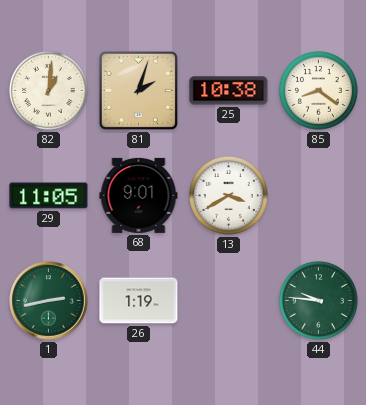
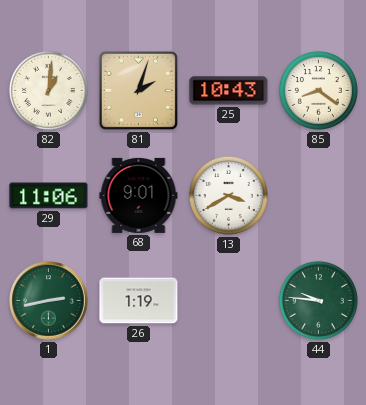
25: 10:38 -> 10:43 (229, 91)
29: 11:05 -> 11:06 (49, 196)
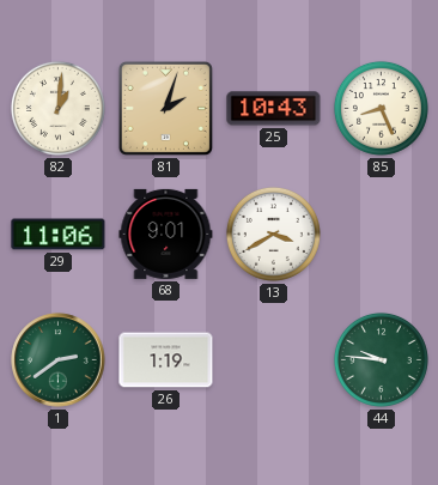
85: 8:21 -> 8:26 (381, 108)
1: 2:43 -> 2:39 (59, 360)
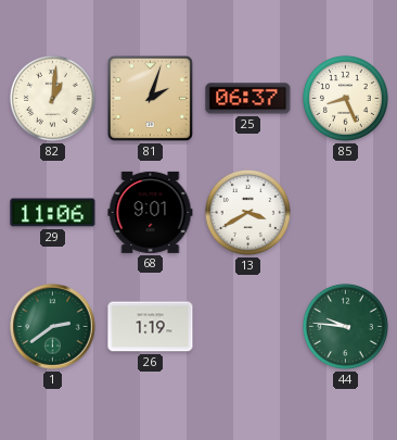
25: 10:43 -> 06:37 (248, 99)
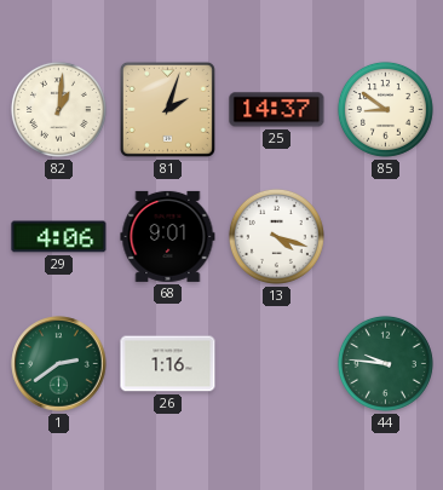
25: 06:37 -> 14:37 (277, 110)
85: 8:26 -> 8:51 (385, 109)
29: 11:06 -> 4:06 (59, 237)
13: 3:40 -> 4:18 (276, 236)
26: 1:19 -> 1:16 (168, 364)
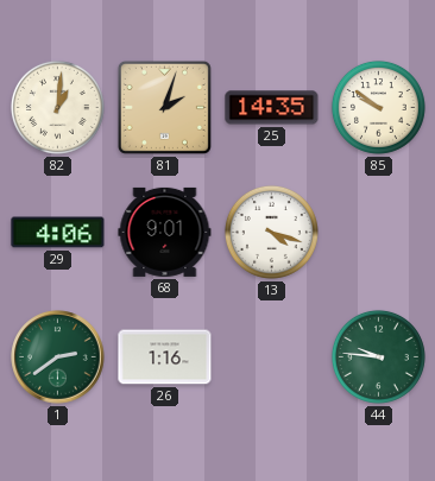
25: 14:37 -> 14:35 (272, 108)
85: 8:51 -> 9:51 (378, 107)
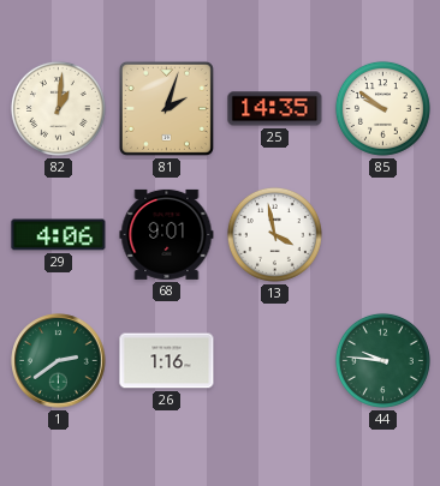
13: 4:18 -> 3:58 (274, 234)
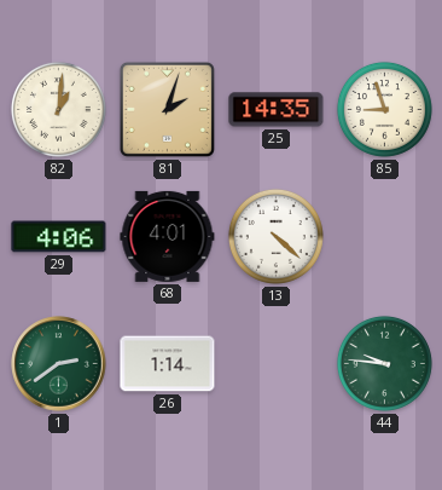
85: 9:51 -> 8:57 (384, 109)
68: 9:01 -> 4:01 (168, 236)
13: 3:58 -> 4:22 (275, 236)
26: 1:16 -> 1:14 (168, 364)
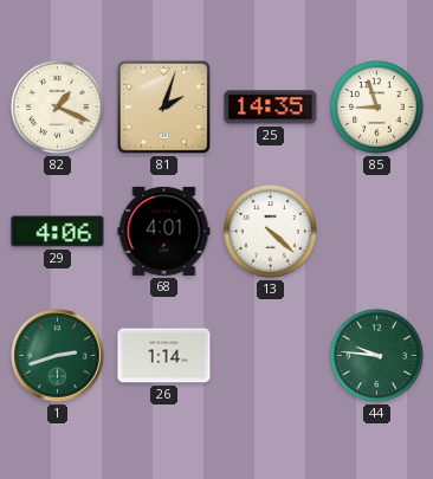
82: 1:01 -> 1:19 (57, 106)
1: 2:39 -> 2:42 (58, 356)
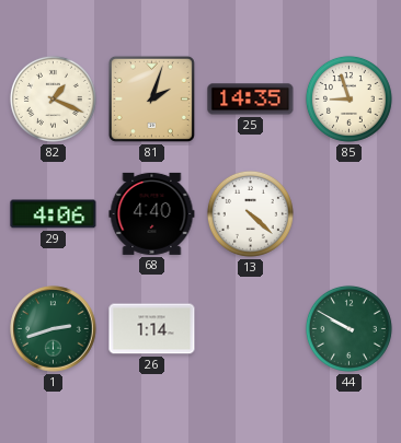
68: 4:01 -> 4:40 (152, 213)
44: 9:46 -> 9:50 (348, 328)
